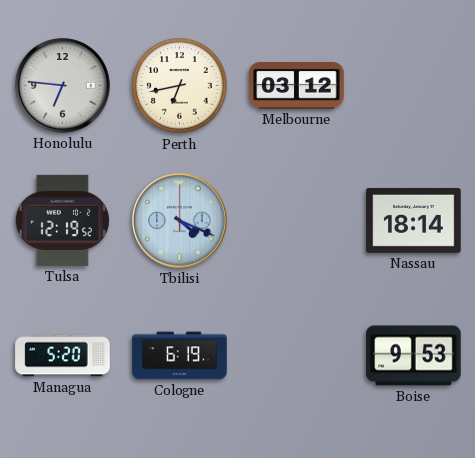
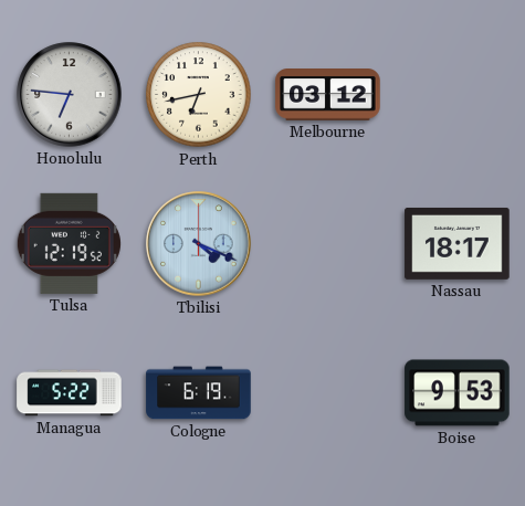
Nassau: 18:14 -> 18:17 (458, 243)
Managua: 5:20 -> 5:22 (70, 393)
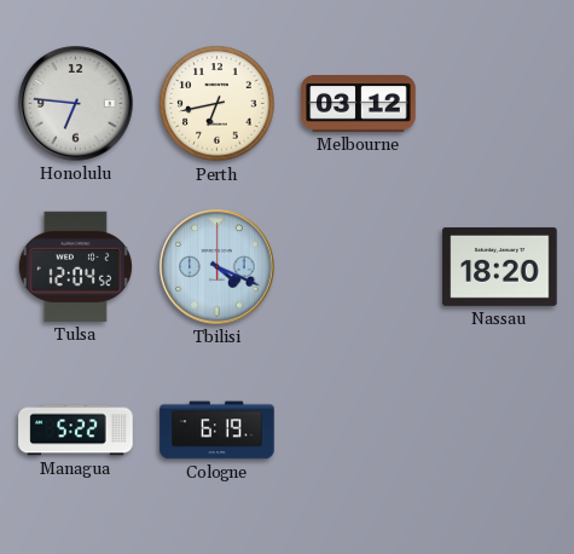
Tulsa: 12:19 -> 12:04 (75, 266)
Nassau: 18:17 -> 18:20 (500, 266)
Boise: 9:53 -> none (458, 393)
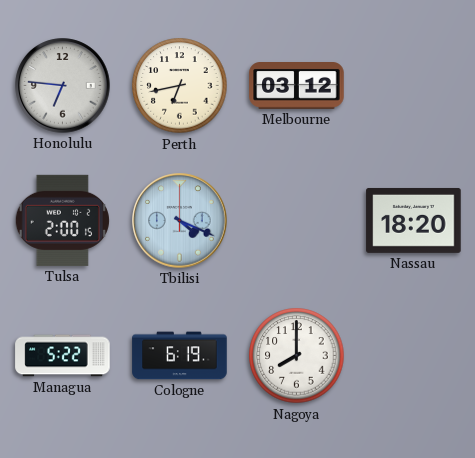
Tulsa: 12:04 -> 2:00 (62, 220)
Nagoya: none -> 8:00 (297, 356)
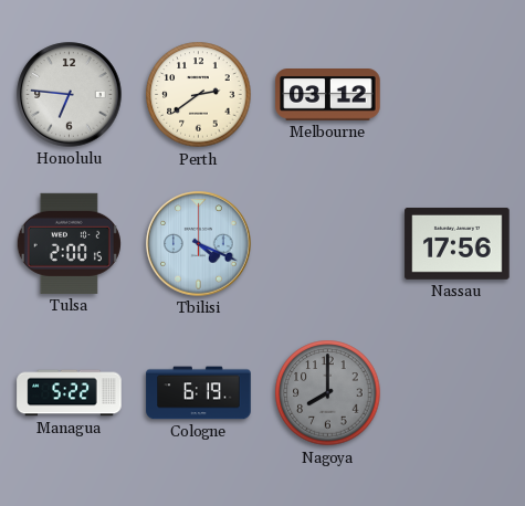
Perth: 6:43 -> 2:39 (199, 95)
Nassau: 18:20 -> 17:56 (458, 243)
Nagoya dial: white -> grey (328, 393)
